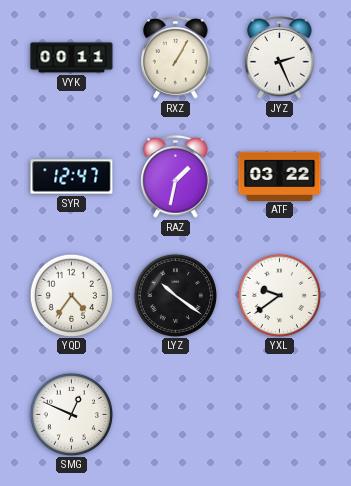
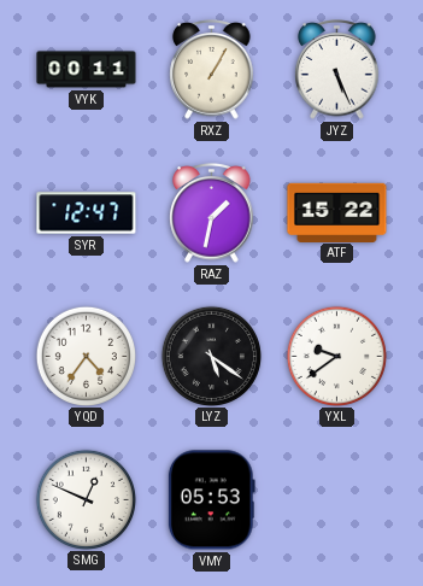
JYZ: 2:26 -> 5:26 (337, 70)
ATF: 03:22 -> 15:22 (337, 212)
LYZ: 10:21 -> 5:21 (211, 356)
VMY: none -> 05:53 (211, 500)
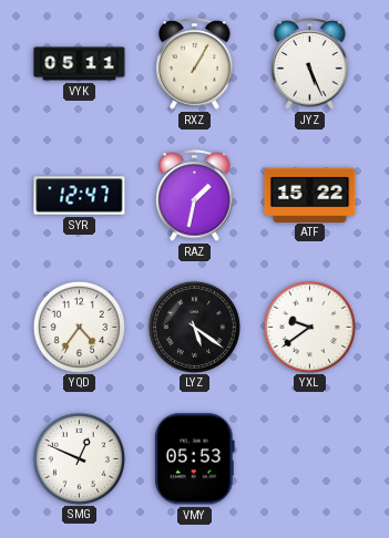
VYK: 00:11 -> 05:11 (80, 64)
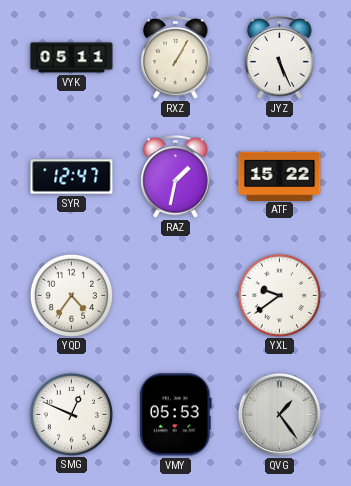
LYZ: 5:21 -> none (194, 327)
QVG: none -> 1:24 (279, 414)
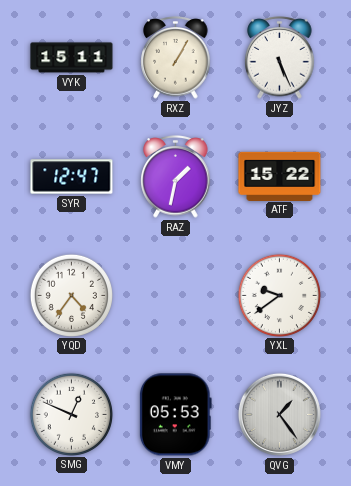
VYK: 05:11 -> 15:11 (72, 58)
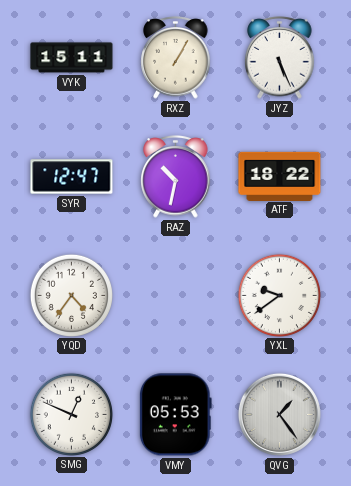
RAZ: 1:32 -> 10:32 (176, 177)
ATF: 15:22 -> 18:22 (280, 176)
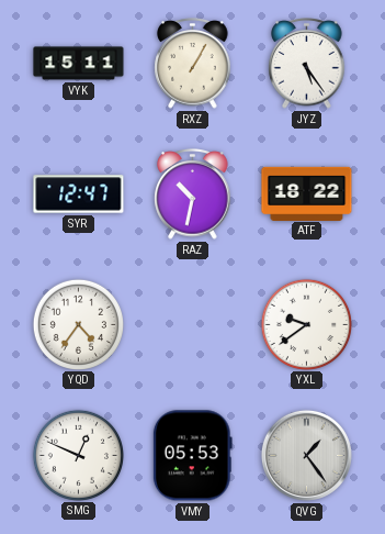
JYZ: 5:26 -> 5:24 (307, 64)
